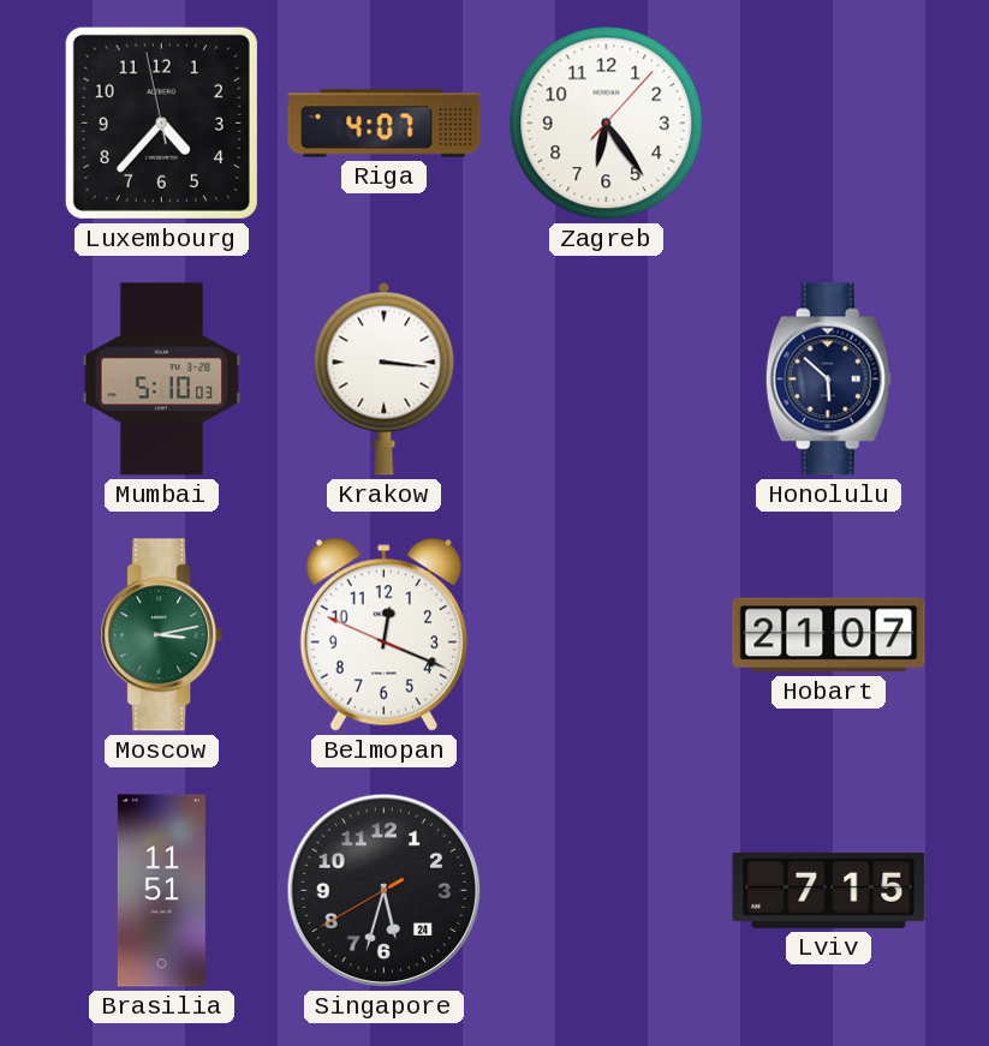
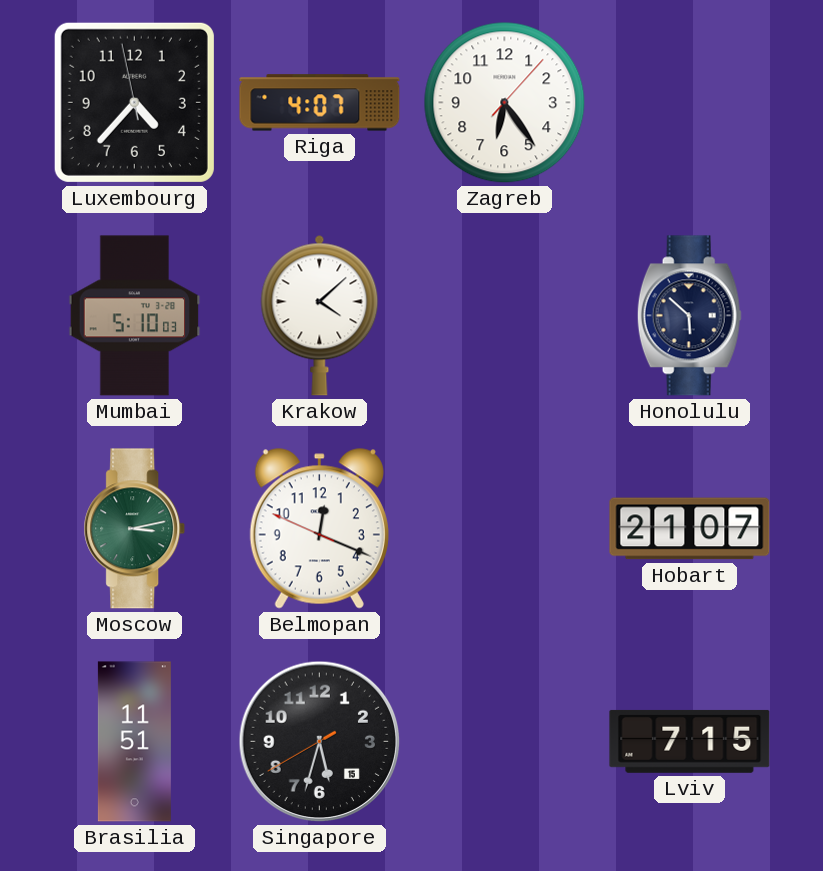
Krakow: 3:16 -> 4:08 (320, 315)
Singapore date: 24 -> 15 (320, 742)
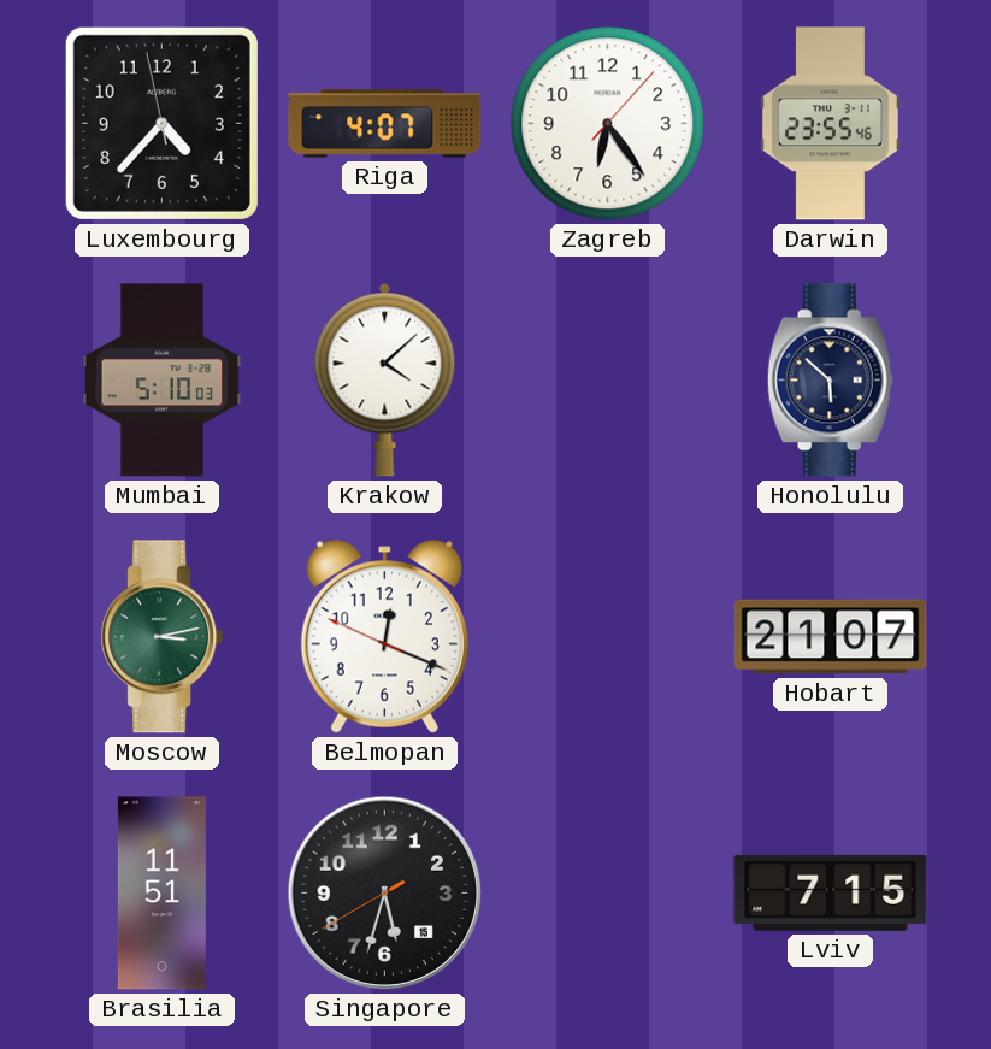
Darwin: none -> 23:55 (830, 124)
